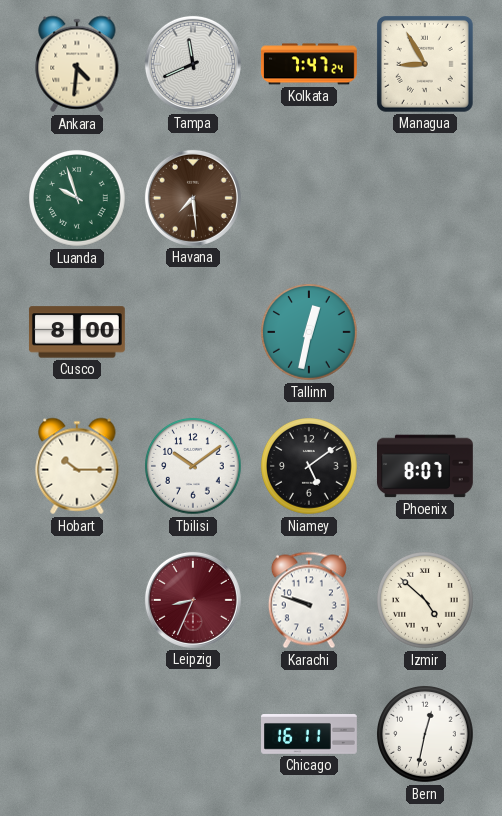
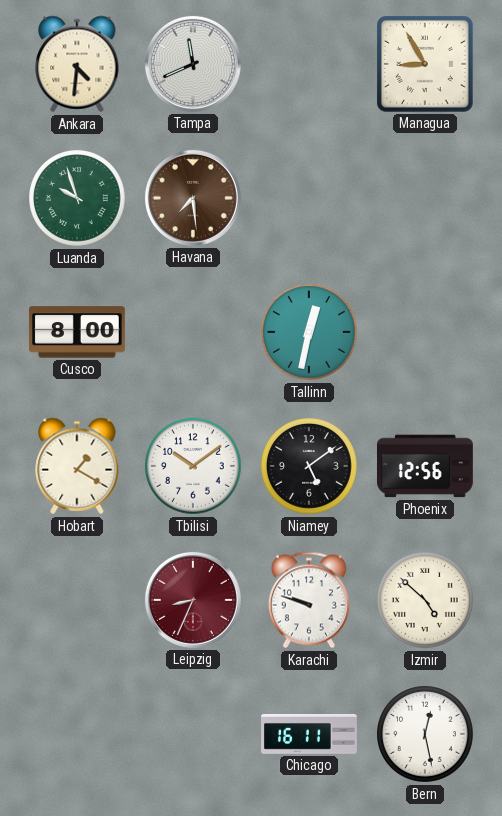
Kolkata: 7:47 -> none (310, 64)
Hobart: 10:15 -> 1:20 (77, 466)
Phoenix: 8:07 -> 12:56 (425, 466)
Bern: 12:32 -> 12:28 (426, 735)
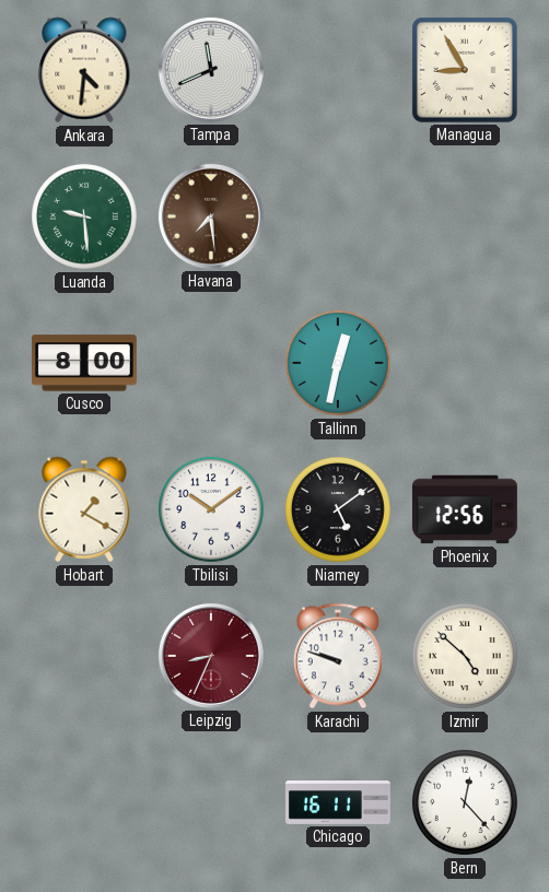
Luanda: 9:57 -> 9:29 (85, 218)
Bern: 12:28 -> 12:23 (466, 803)
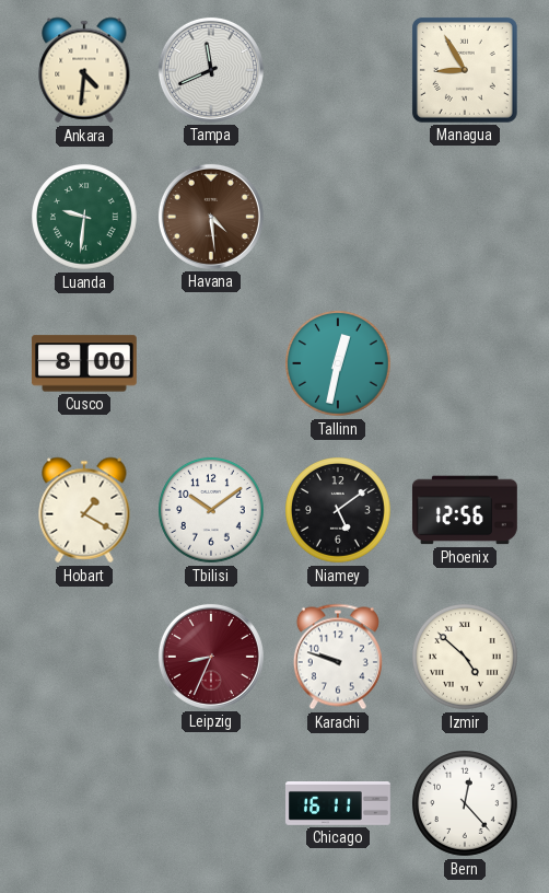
Luanda: 9:29 -> 9:31 (85, 218)
Havana: 7:29 -> 4:29 (211, 217)
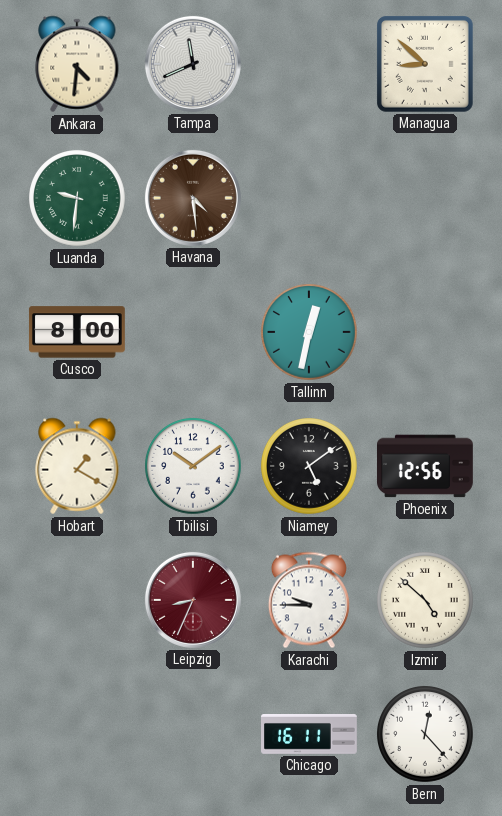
Managua: 8:55 -> 8:52 (425, 64)
Karachi: 9:48 -> 9:45 (309, 600)
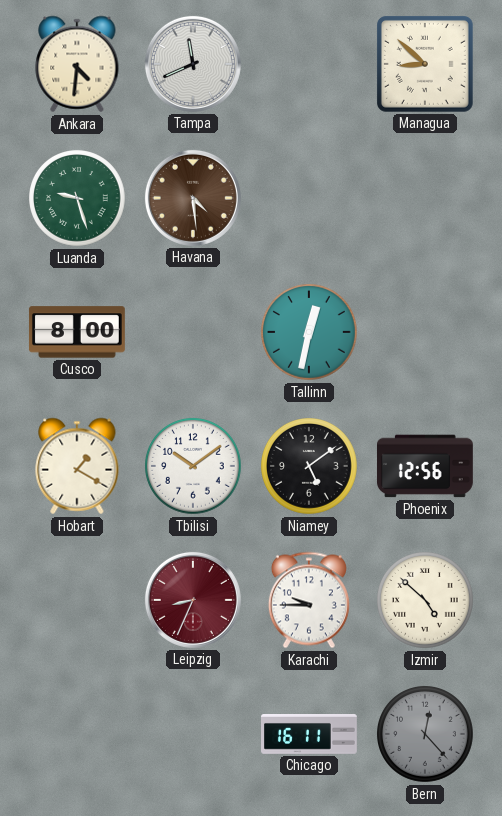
Luanda: 9:31 -> 9:27 (78, 199)
Bern dial: white -> grey (426, 735)
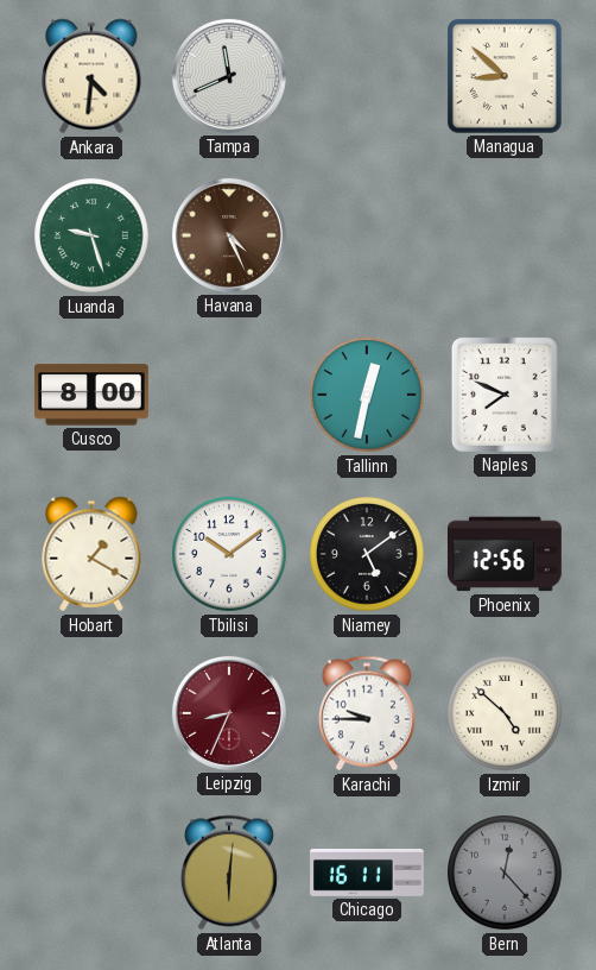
Havana: 4:29 -> 4:26 (229, 235)
Naples: none -> 7:49 (505, 395)
Atlanta: none -> 6:01 (229, 873)
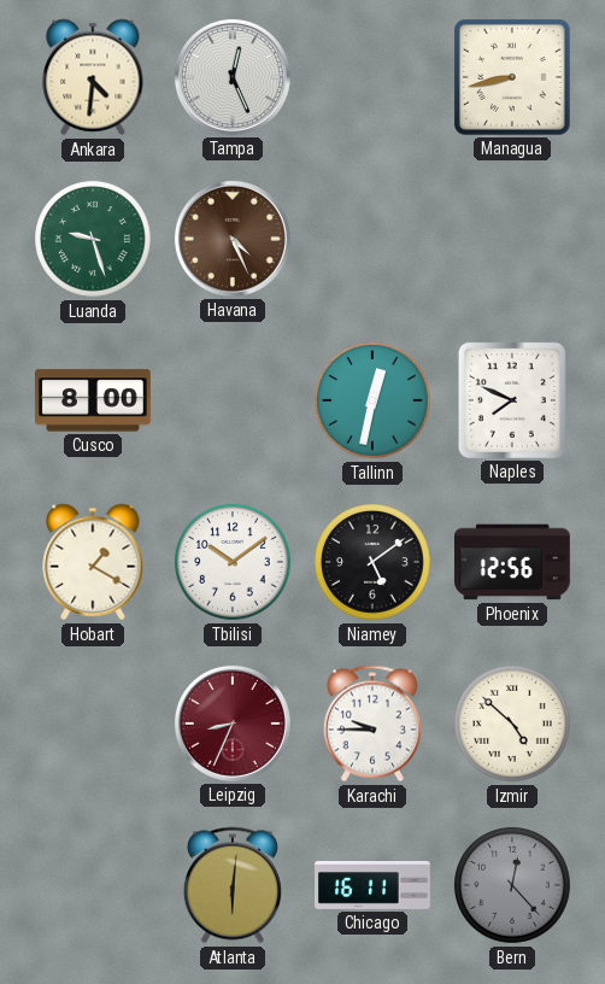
Tampa: 11:41 -> 12:26 (233, 77)
Managua: 8:52 -> 8:43 (512, 77)
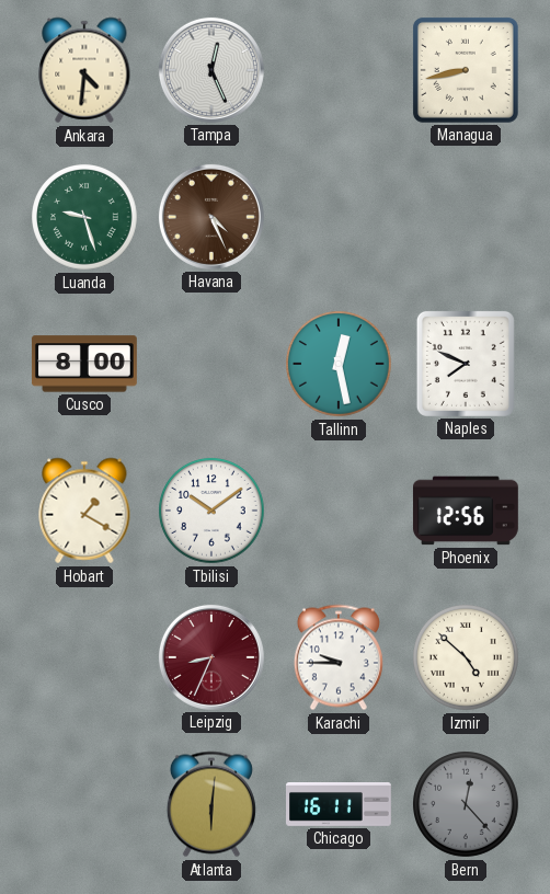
Tallinn: 12:32 -> 12:28 (340, 365)
Niamey: 5:09 -> none (374, 563)
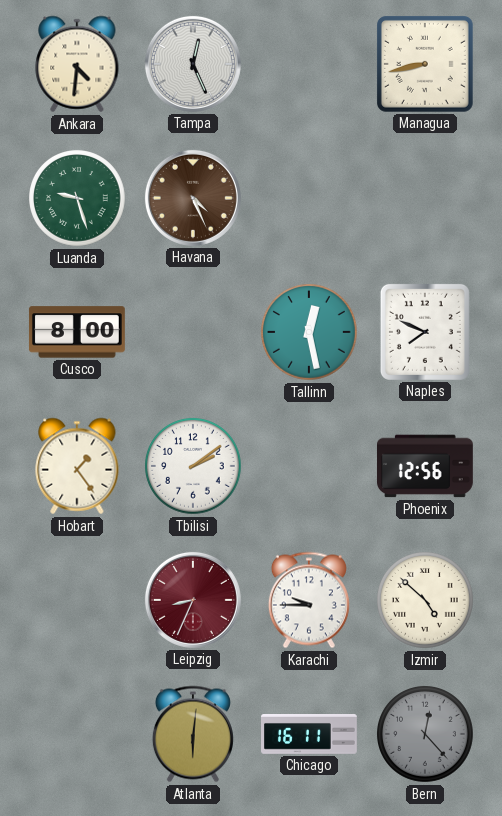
Hobart: 1:20 -> 1:24 (77, 466)
Tbilisi: 10:09 -> 2:09 (194, 467)
